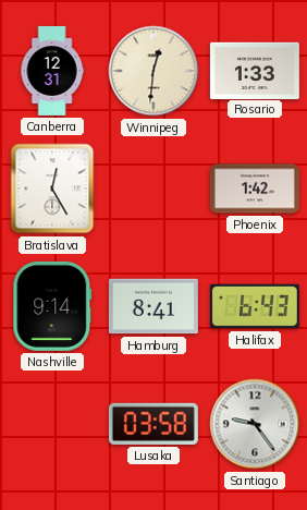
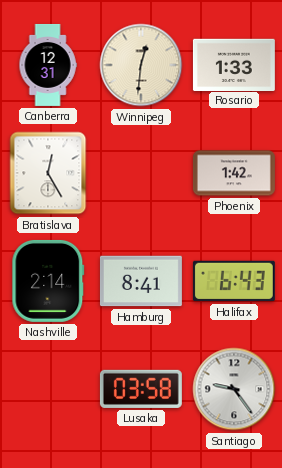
Nashville: 9:14 -> 2:14 (48, 281)
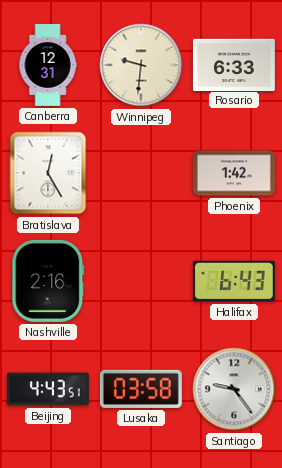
Winnipeg: 12:31 -> 9:31 (141, 65)
Rosario: 1:33 -> 6:33 (234, 64)
Nashville: 2:14 -> 2:16 (48, 281)
Hamburg: 8:41 -> none (141, 281)
Beijing: none -> 4:43 (48, 389)
